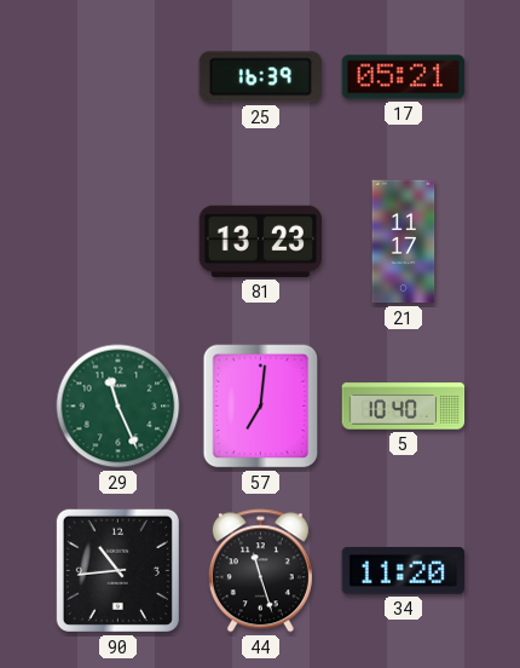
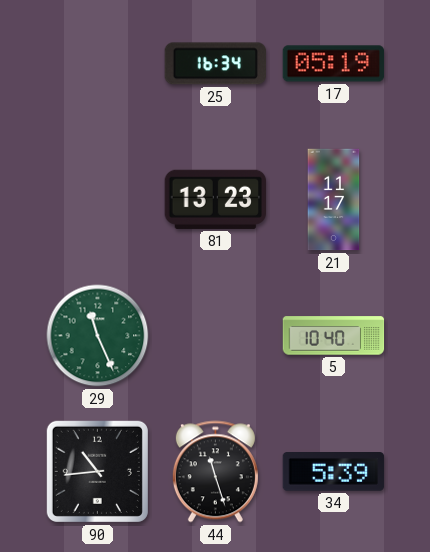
25: 16:39 -> 16:34 (215, 64)
17: 05:21 -> 05:19 (334, 64)
57: 7:01 -> none (261, 407)
34: 11:20 -> 5:39 (334, 472)
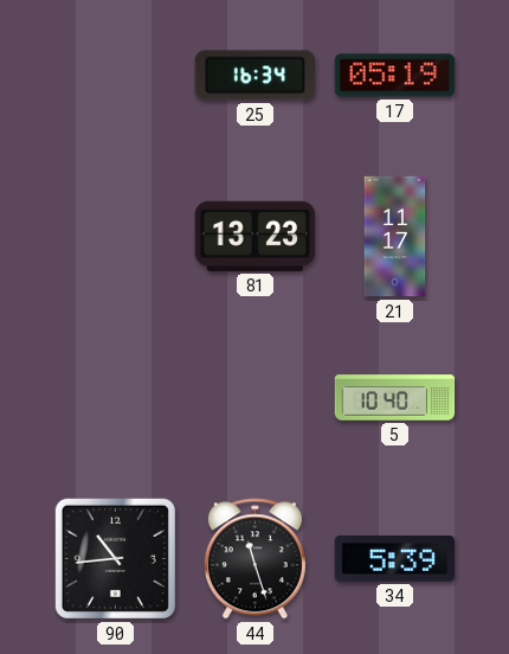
29: 11:26 -> none (98, 336)
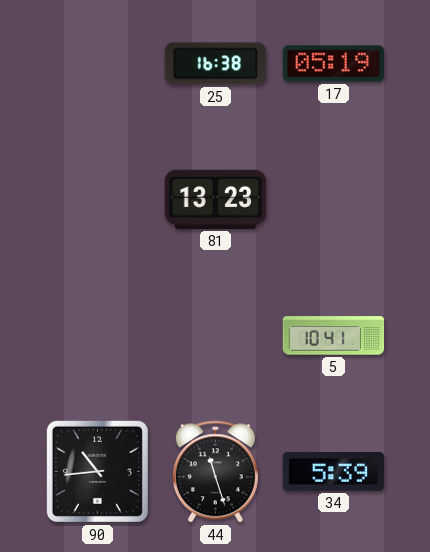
25: 16:34 -> 16:38 (215, 64)
21: 11:17 -> none (395, 237)
5: 10:40 -> 10:41 (334, 336)
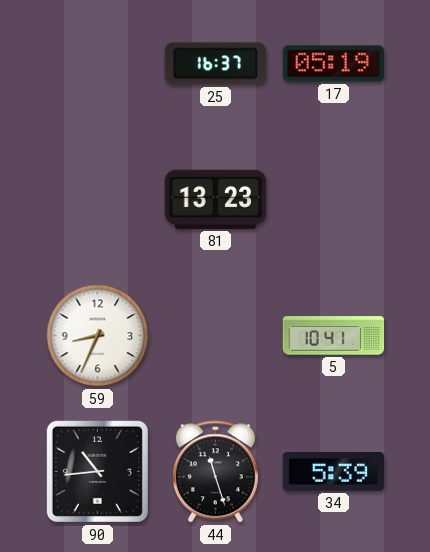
25: 16:38 -> 16:37 (215, 64)
59: none -> 8:34 (98, 336)
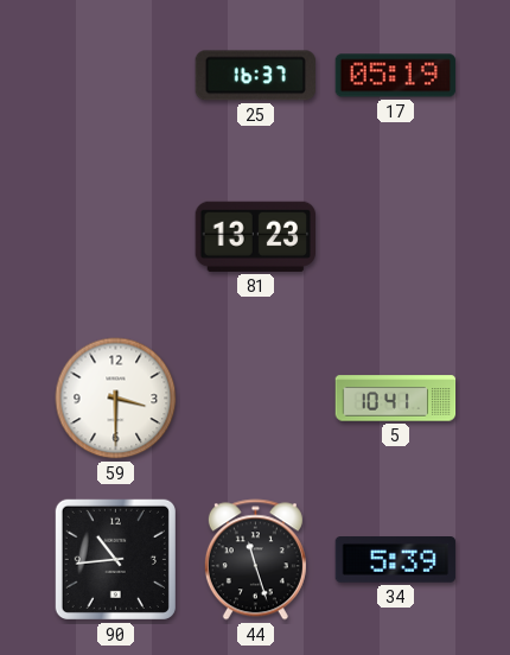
59: 8:34 -> 3:30 (116, 399)
